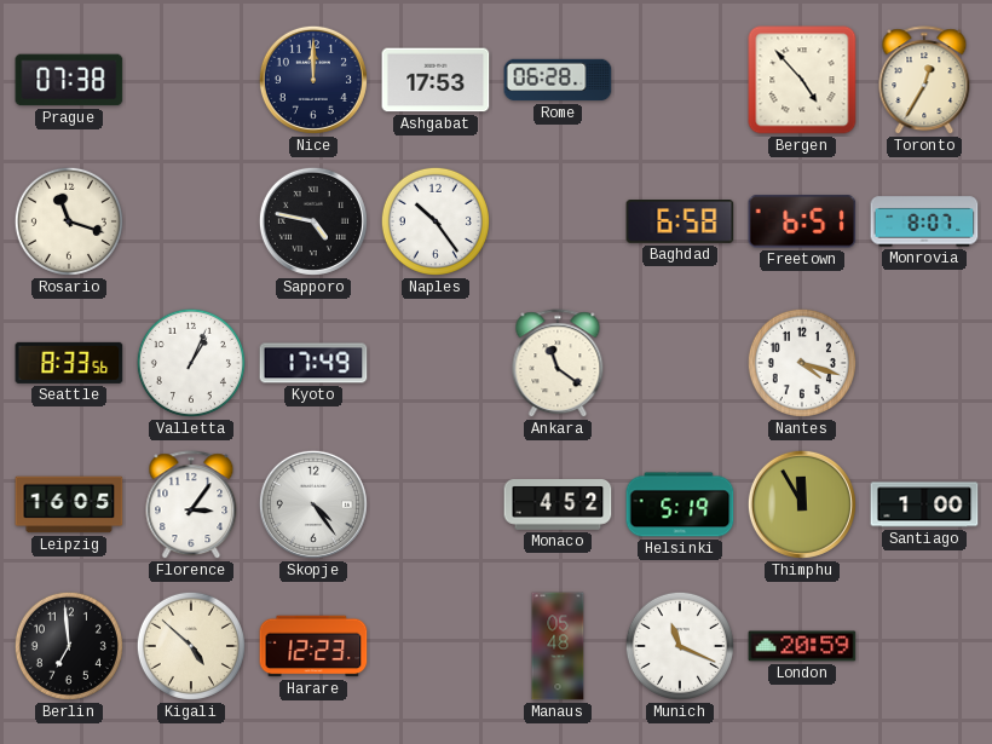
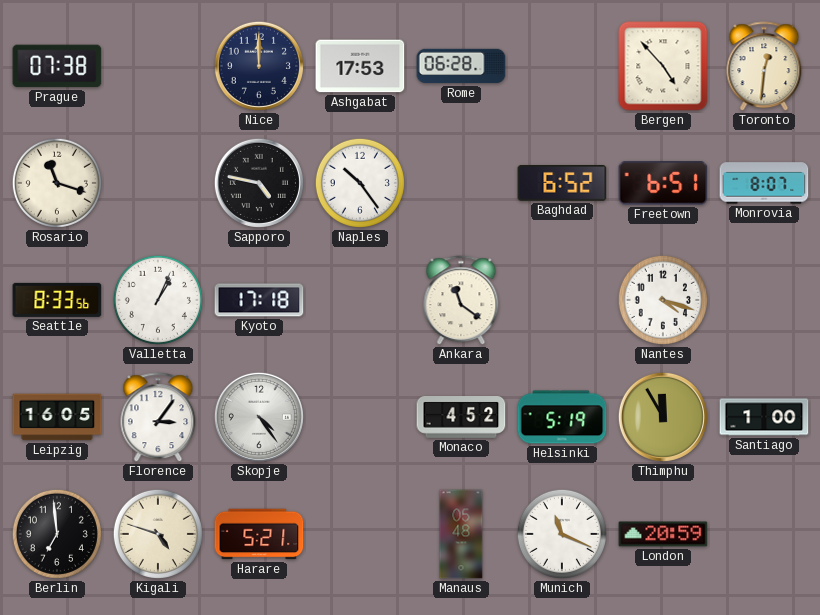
Toronto: 12:35 -> 12:31 (764, 67)
Baghdad: 6:58 -> 6:52 (562, 184)
Kyoto: 17:49 -> 17:18 (259, 300)
Kigali: 4:52 -> 4:48 (158, 534)
Harare: 12:23 -> 5:21 (259, 534)
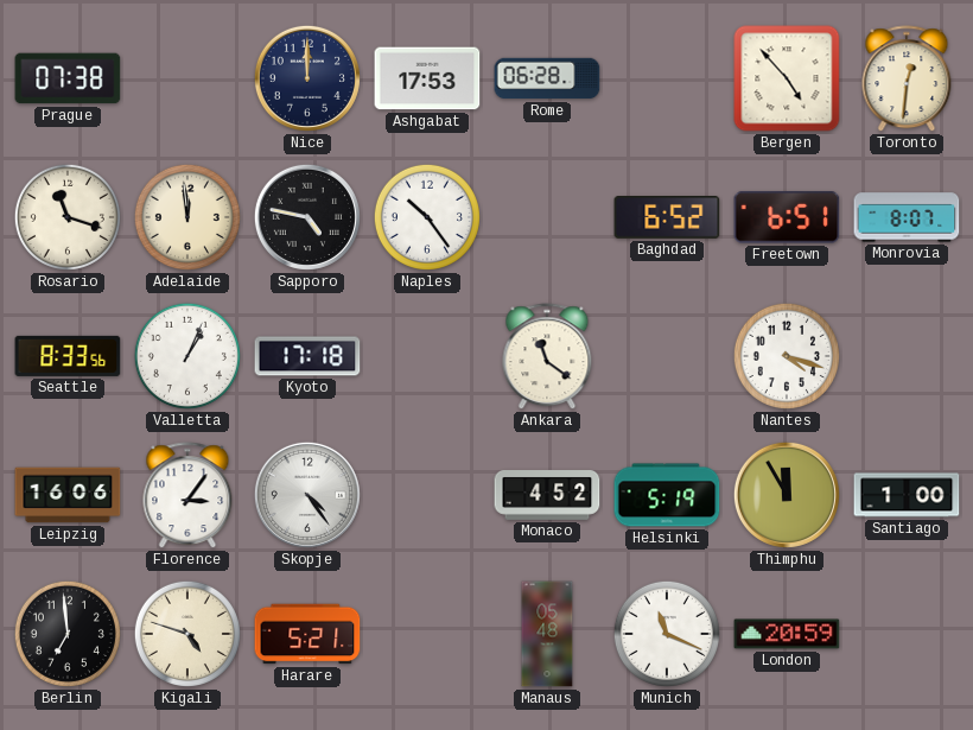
Adelaide: none -> 11:59 (187, 217)
Leipzig: 16:05 -> 16:06 (68, 495)
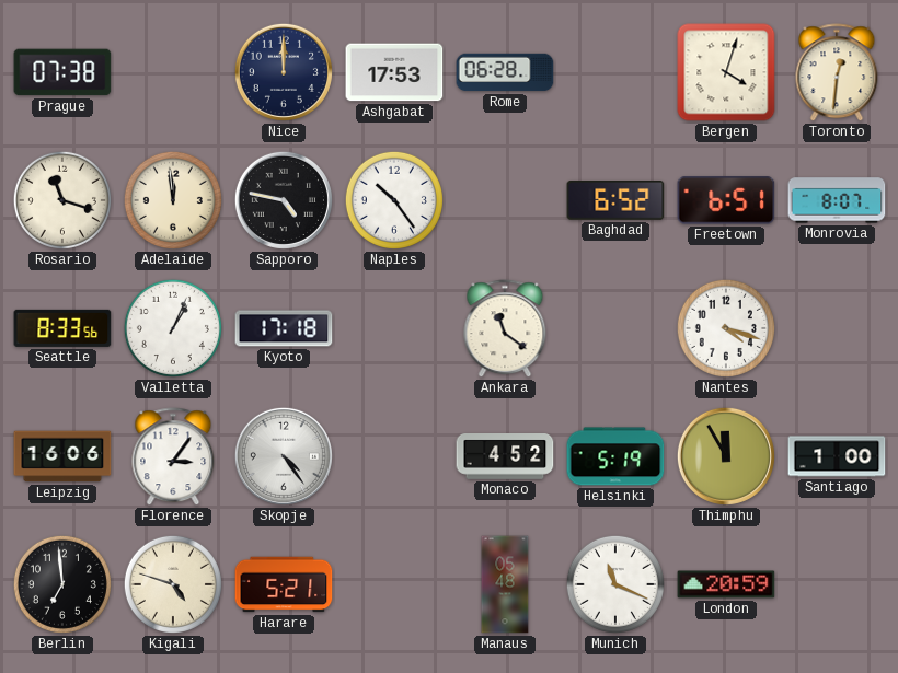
Bergen: 4:53 -> 4:03 (726, 72)
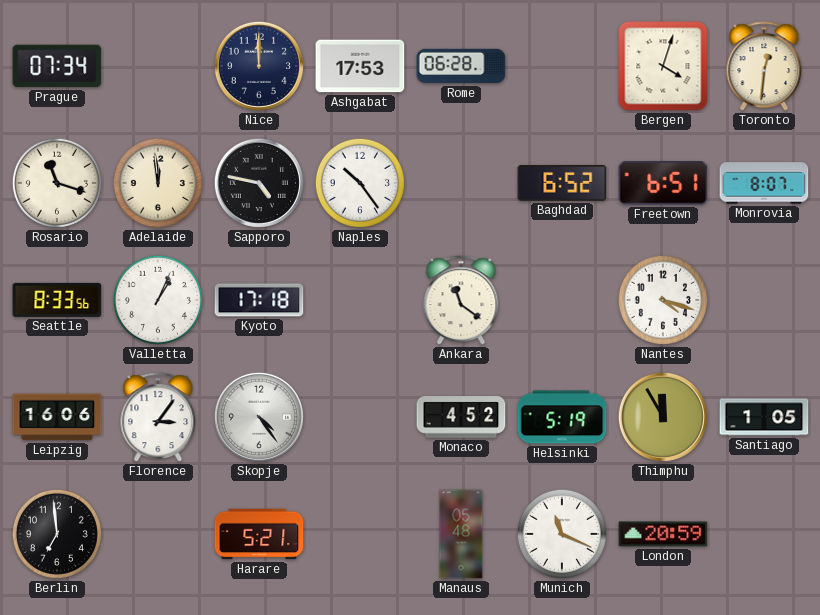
Prague: 07:38 -> 07:34 (57, 66)
Santiago: 1:00 -> 1:05 (764, 417)
Kigali: 4:48 -> none (173, 584)
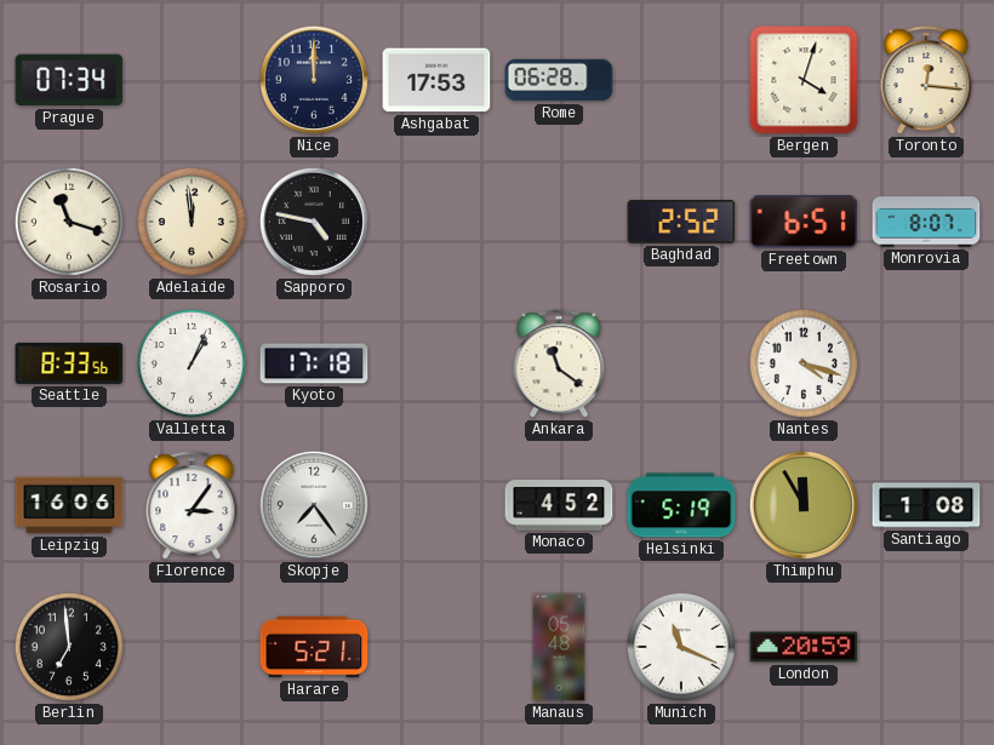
Toronto: 12:31 -> 12:16 (926, 81)
Naples: 10:24 -> none (360, 183)
Baghdad: 6:52 -> 2:52 (681, 223)
Skopje: 4:24 -> 7:24 (314, 505)
Santiago: 1:05 -> 1:08 (926, 505)
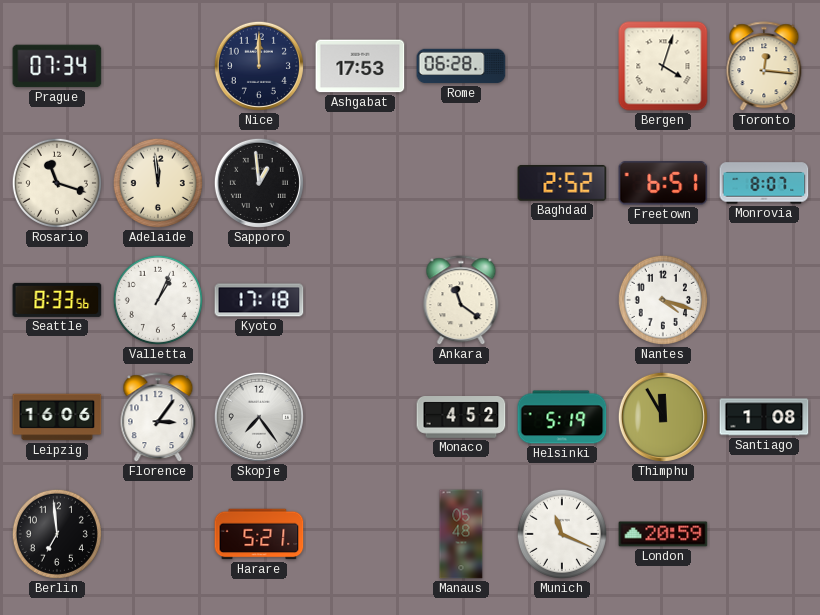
Sapporo: 4:47 -> 12:59 (259, 183)
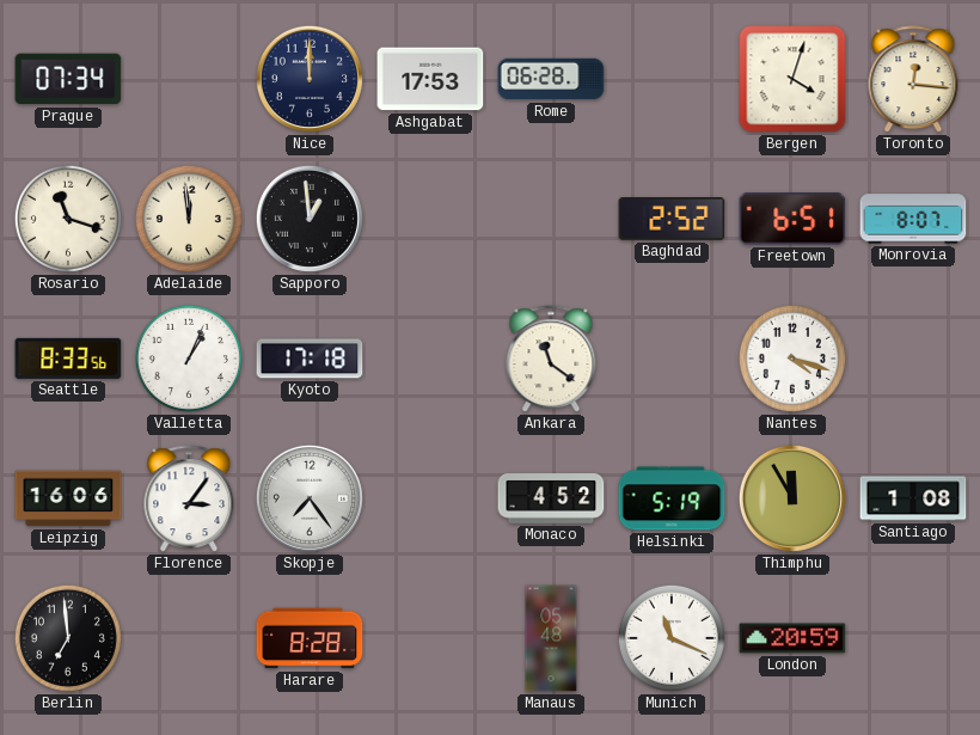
Harare: 5:21 -> 8:28 (310, 638)
